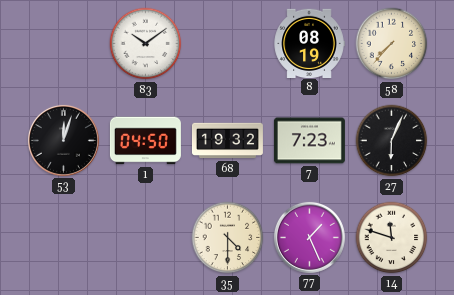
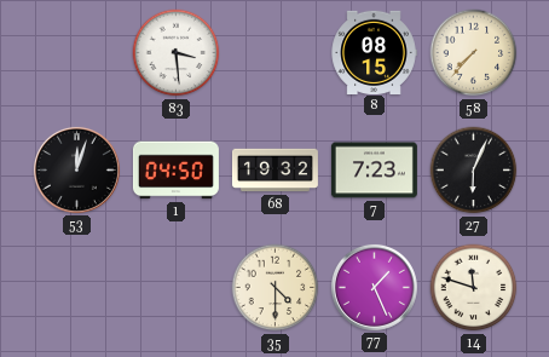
83: 10:09 -> 3:29 (177, 53)
8: 08:19 -> 08:15 (374, 52)
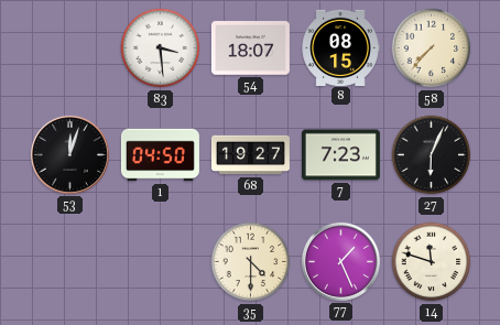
54: none -> 18:07 (250, 48)
68: 19:32 -> 19:27 (250, 155)
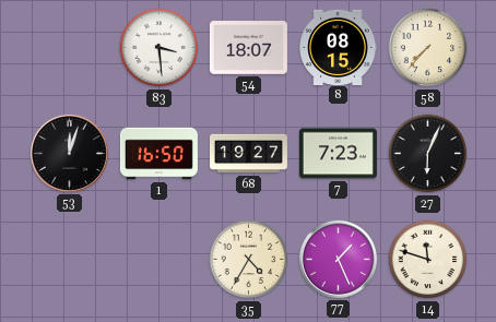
1: 04:50 -> 16:50 (158, 154)
35: 4:30 -> 4:35 (249, 260)
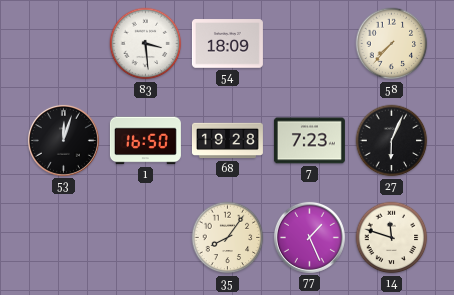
54: 18:07 -> 18:09 (227, 44)
8: 08:15 -> none (338, 47)
68: 19:27 -> 19:28 (227, 141)
35: 4:35 -> 8:06 (228, 238)
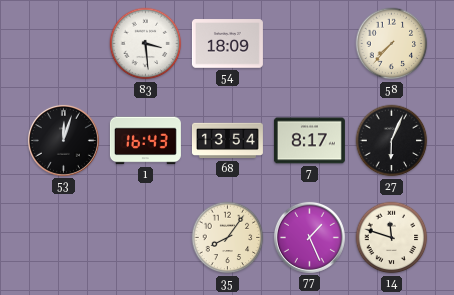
1: 16:50 -> 16:43 (145, 141)
68: 19:28 -> 13:54 (227, 141)
7: 7:23 -> 8:17 (309, 141)
